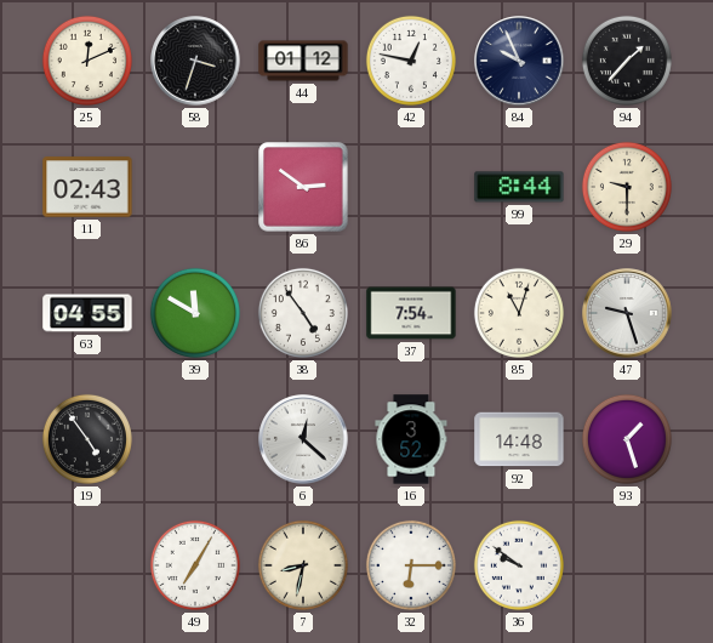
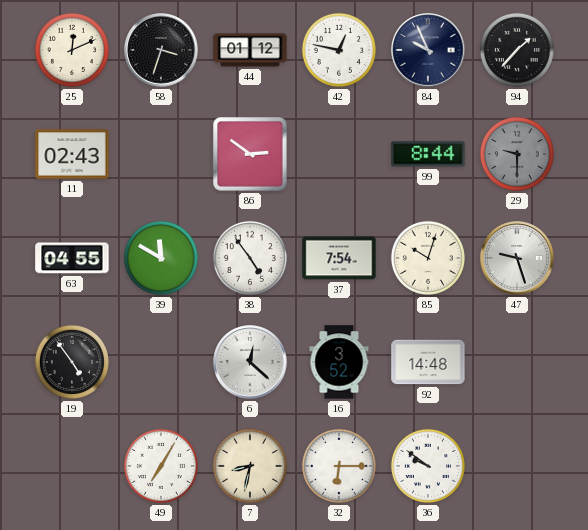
29 dial: cream -> grey (517, 154)
85: 11:03 -> 10:03 (428, 258)
93: 1:27 -> none (627, 439)
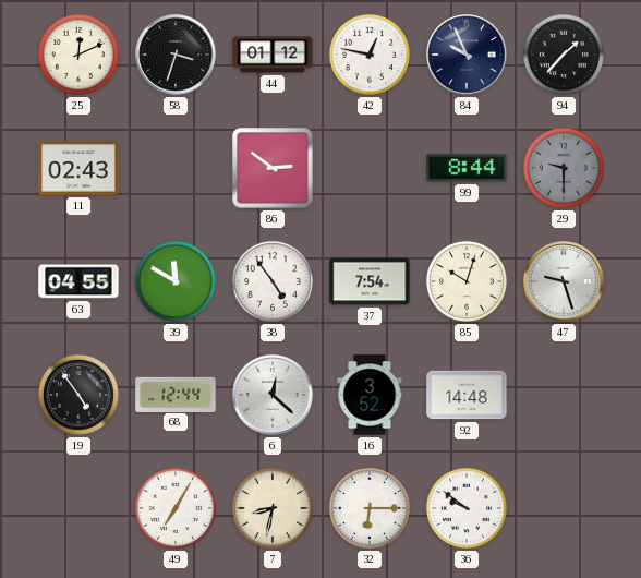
68: none -> 12:44 (176, 394)
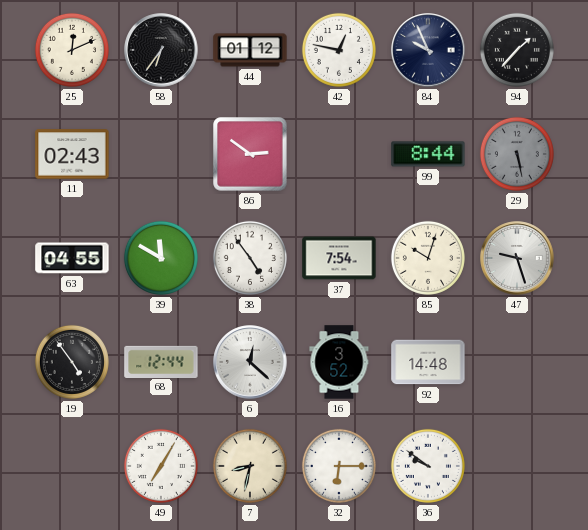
58: 3:33 -> 6:36 (161, 50)
29: 9:30 -> 5:28 (517, 154)
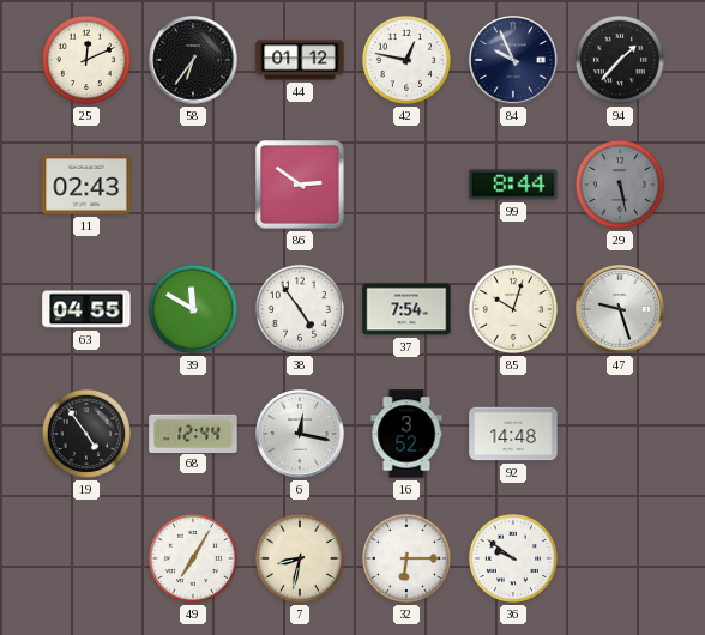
6: 12:22 -> 12:17 (300, 434)
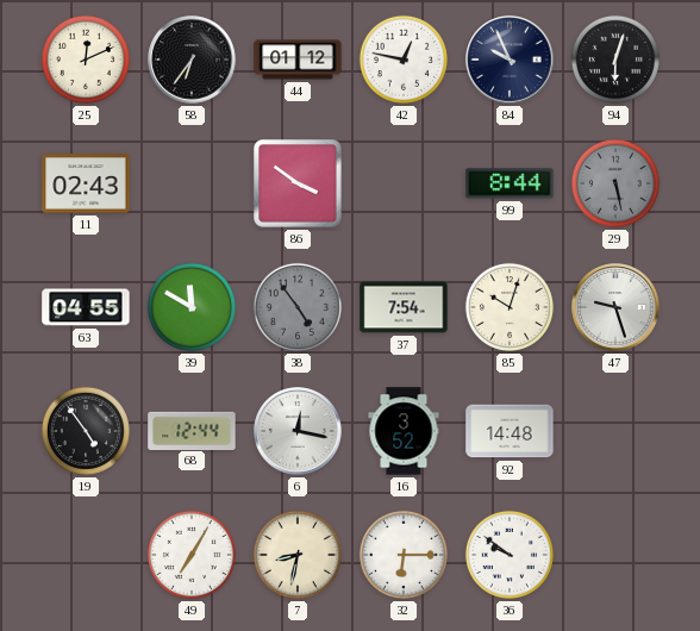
94: 1:37 -> 6:03 (615, 60)
86: 2:51 -> 3:51 (298, 183)
38 dial: white -> grey (298, 307)
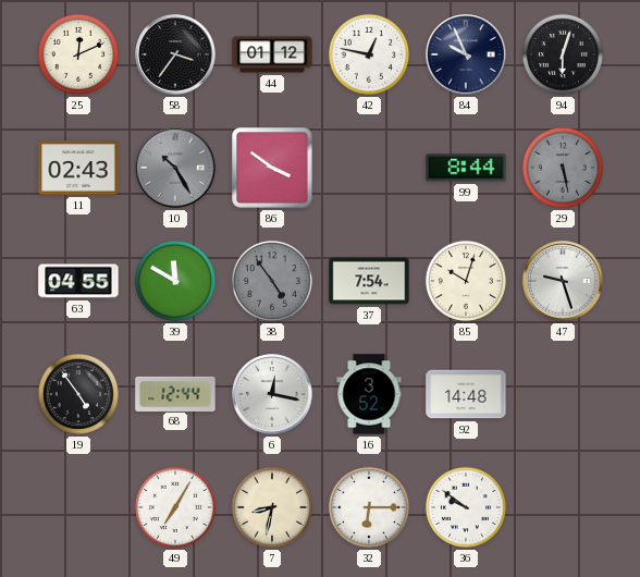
58: 6:36 -> 3:36 (175, 54)
10: none -> 10:25 (175, 168)
